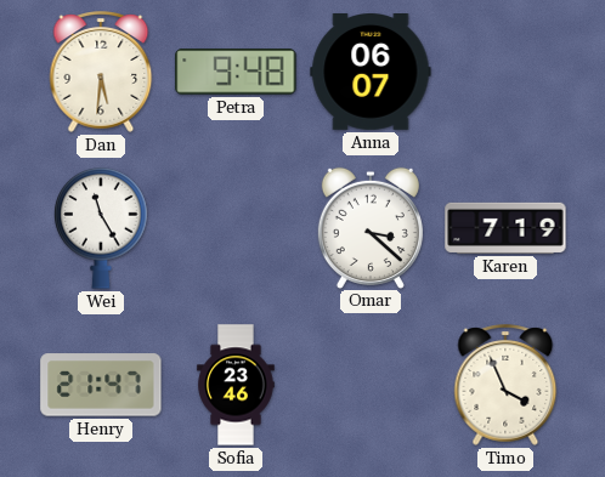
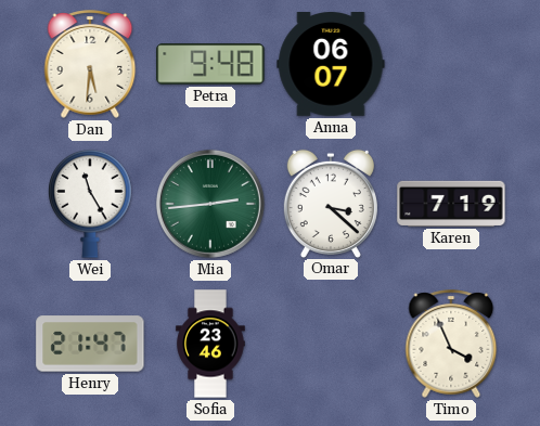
Mia: none -> 2:44 (210, 204)
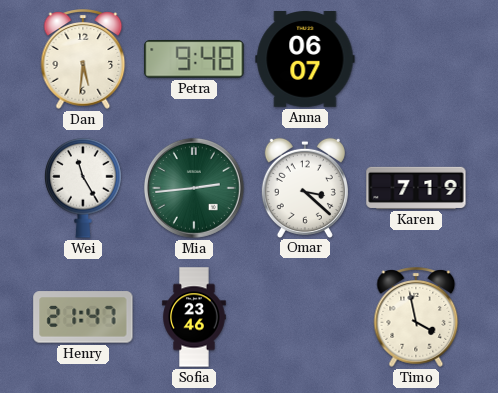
Timo: 3:56 -> 3:58 (416, 317)
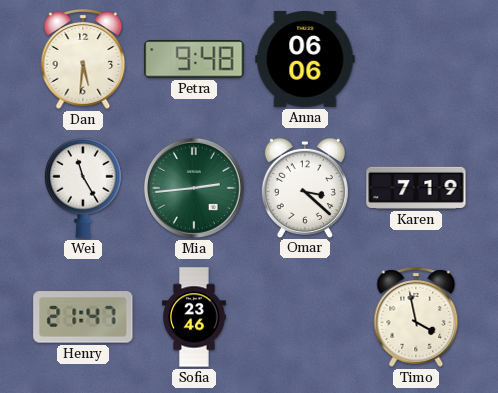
Anna: 06:07 -> 06:06 (305, 60)
